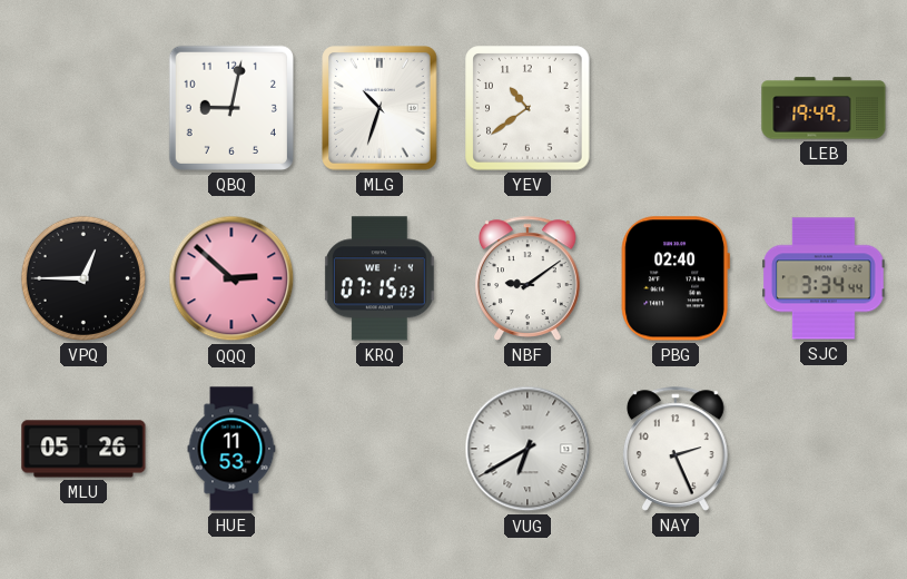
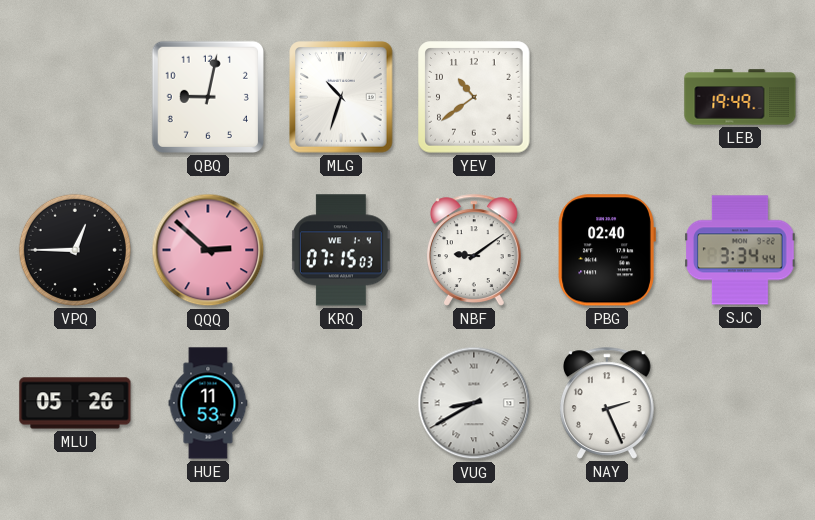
VUG: 6:40 -> 8:40 (474, 403)
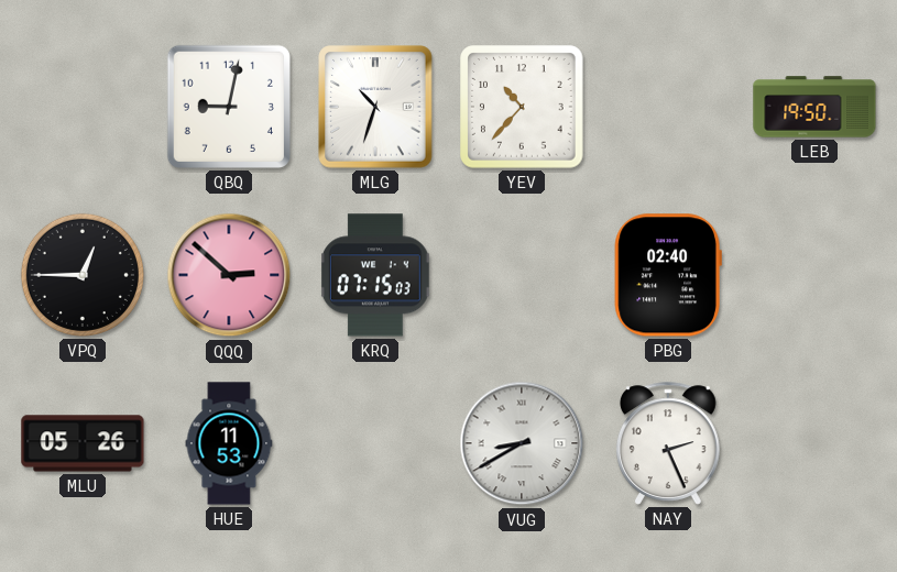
YEV: 10:39 -> 10:37 (522, 107)
LEB: 19:49 -> 19:50 (814, 107)
NBF: 9:09 -> none (474, 250)
SJC: 3:34 -> none (741, 250)
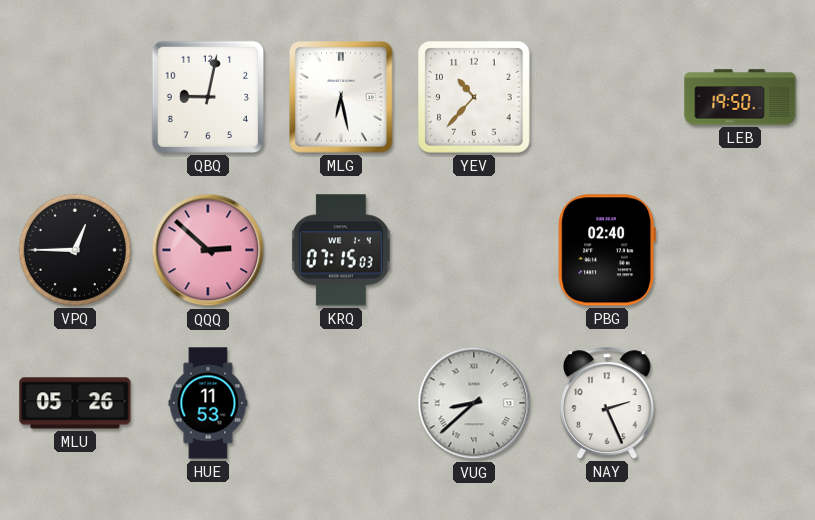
MLG: 10:33 -> 6:28 (341, 97)
VUG: 8:40 -> 8:38 (474, 403)
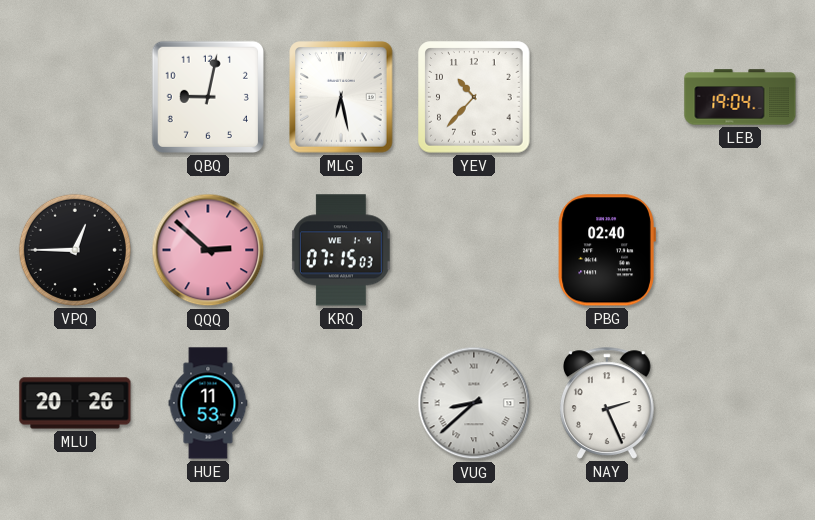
LEB: 19:50 -> 19:04 (740, 97)
MLU: 05:26 -> 20:26 (75, 403)
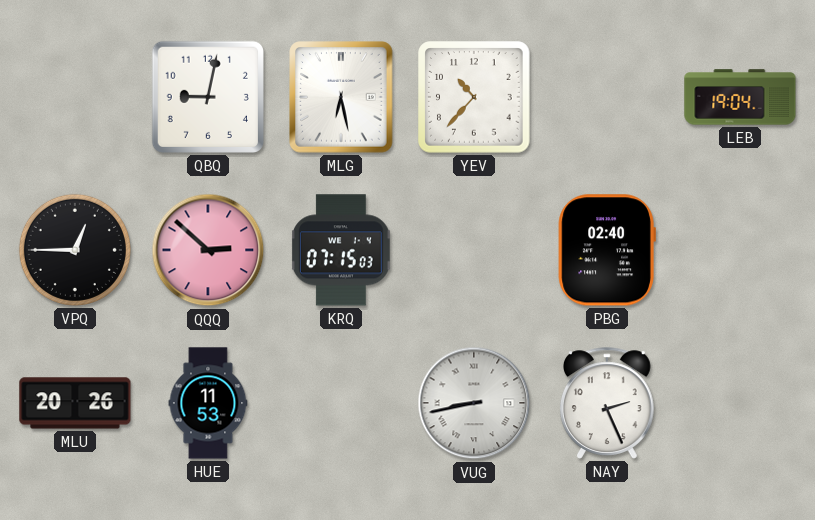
VUG: 8:38 -> 8:43 (474, 403)
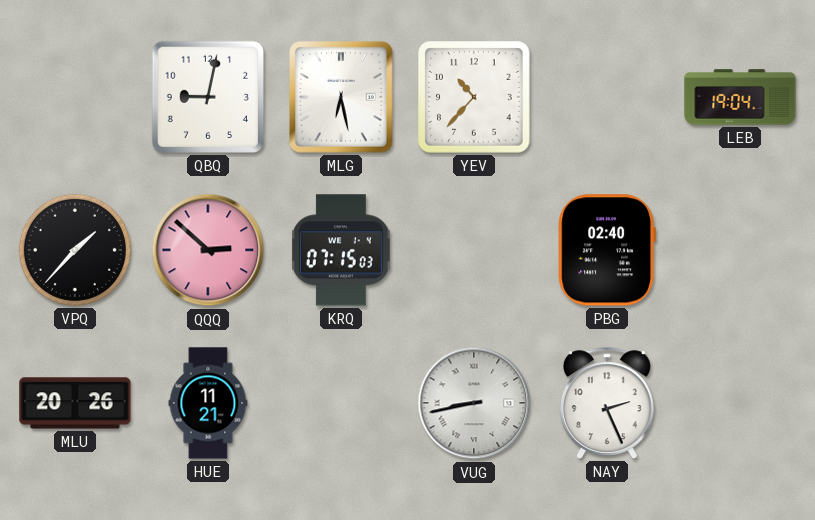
VPQ: 12:45 -> 1:37 (75, 250)
HUE: 11:53 -> 11:21 (208, 403)
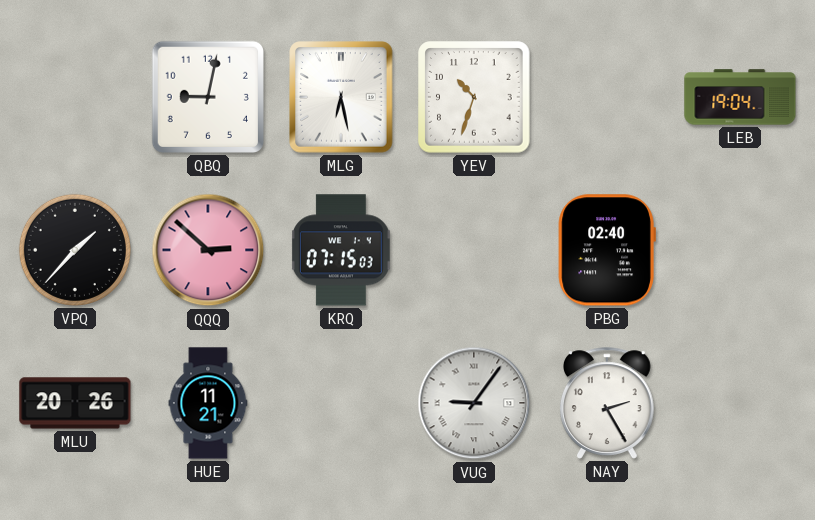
YEV: 10:37 -> 10:33 (474, 97)
VUG: 8:43 -> 9:06 (474, 403)
NAY: 2:26 -> 2:25 (607, 403)
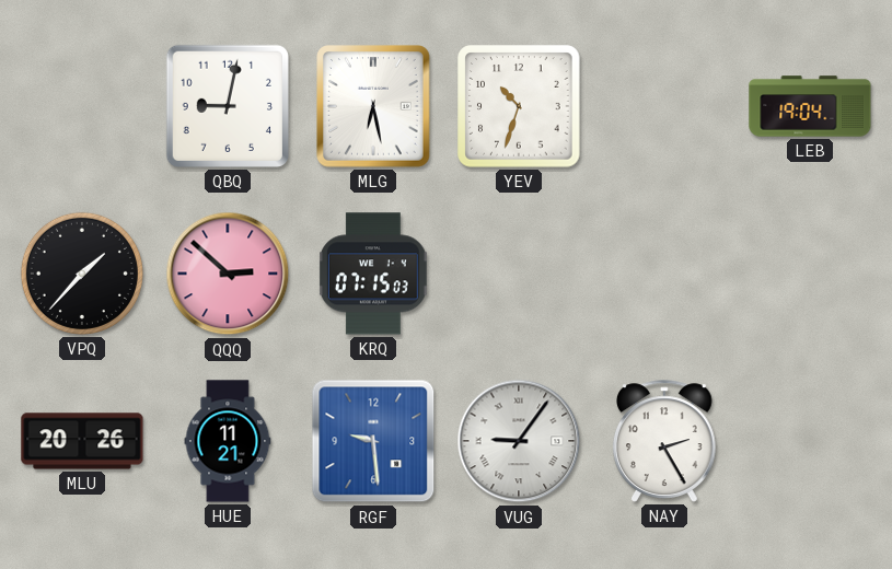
PBG: 02:40 -> none (607, 250)
RGF: none -> 9:29 (373, 441)
